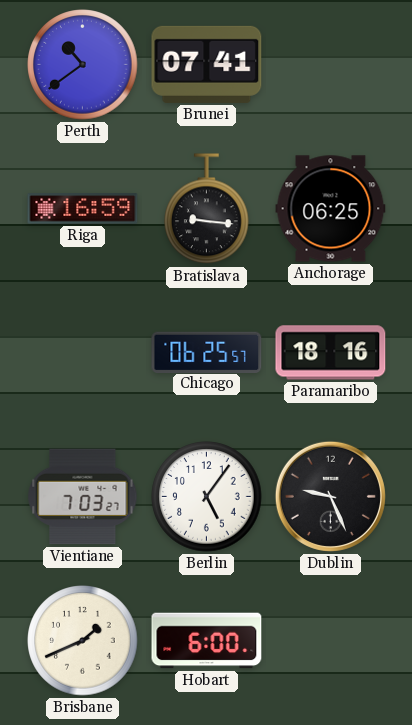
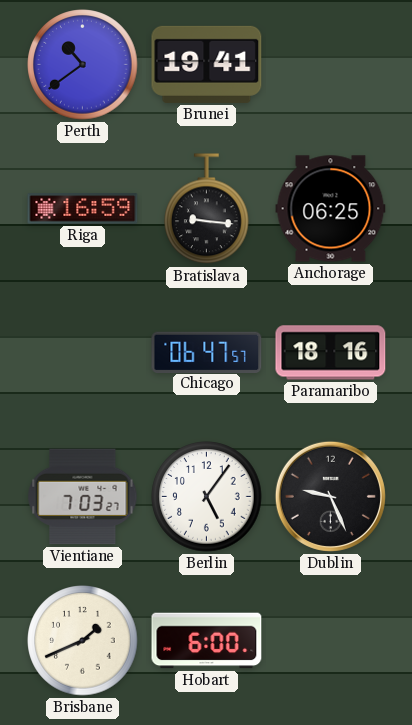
Brunei: 07:41 -> 19:41 (207, 64)
Chicago: 06:25 -> 06:47 (207, 352)
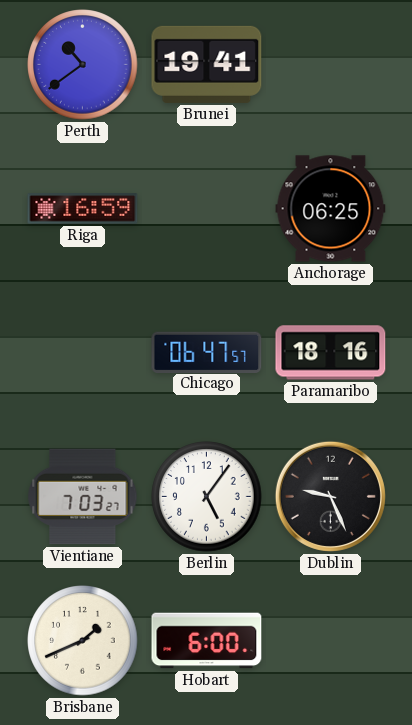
Bratislava: 9:16 -> none (207, 209)
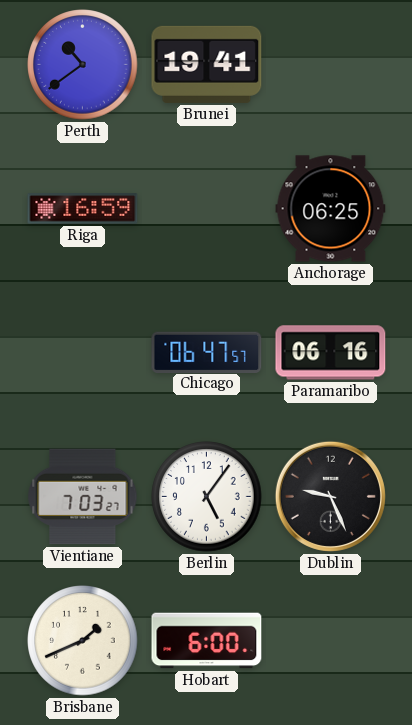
Paramaribo: 18:16 -> 06:16 (331, 353)
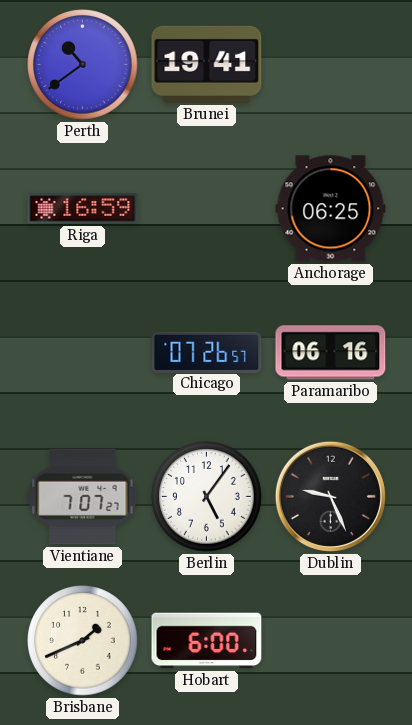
Chicago: 06:47 -> 07:26 (207, 352)
Vientiane: 7:03 -> 7:07 (83, 497)
